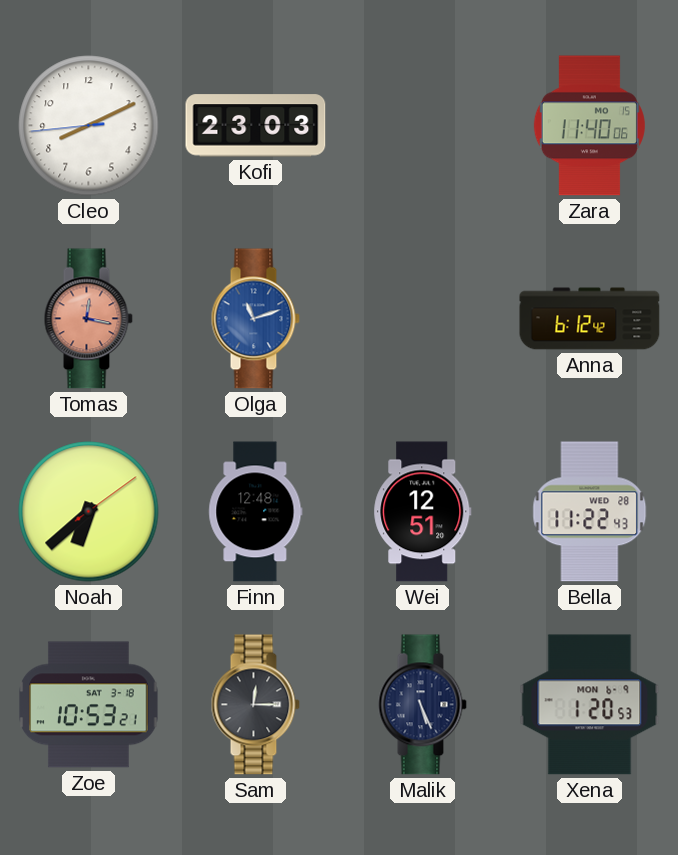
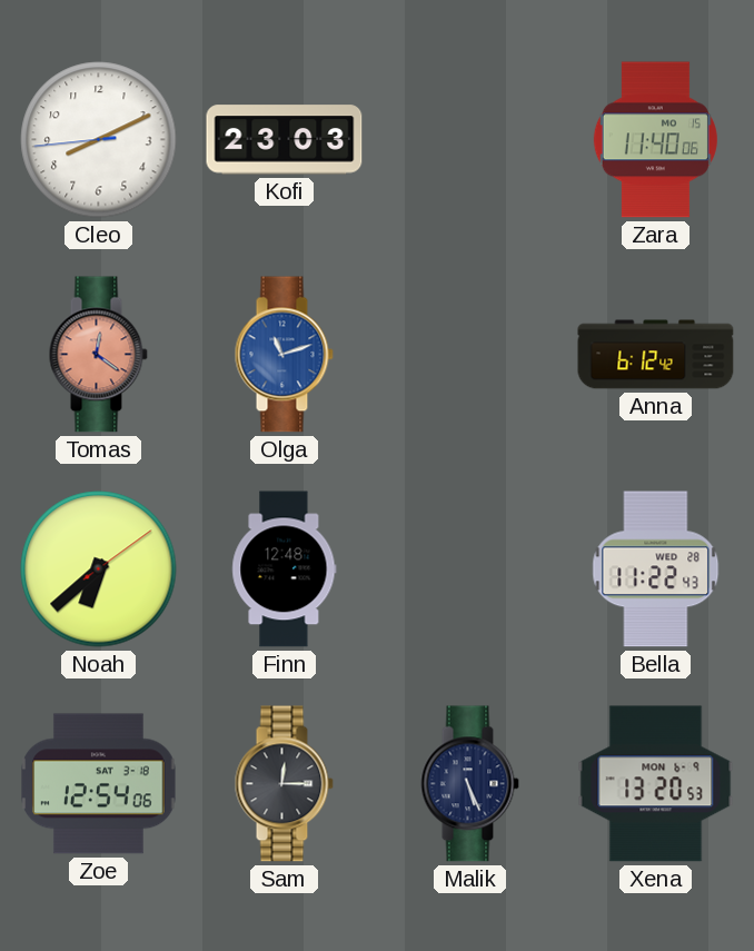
Tomas: 12:17 -> 12:21 (98, 355)
Wei: 12:51 -> none (423, 512)
Zoe: 10:53 -> 12:54 (99, 784)
Xena: 1:20 -> 13:20 (656, 784)
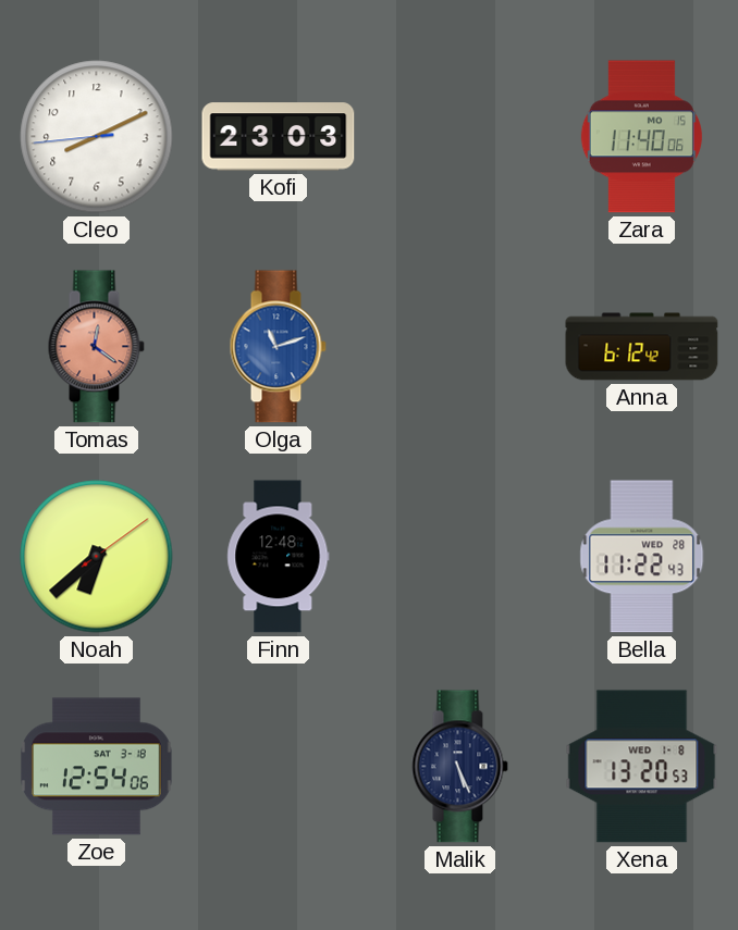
Sam: 12:15 -> none (284, 784)
Xena date: MON 6-9 -> WED 1-8 (642, 767)
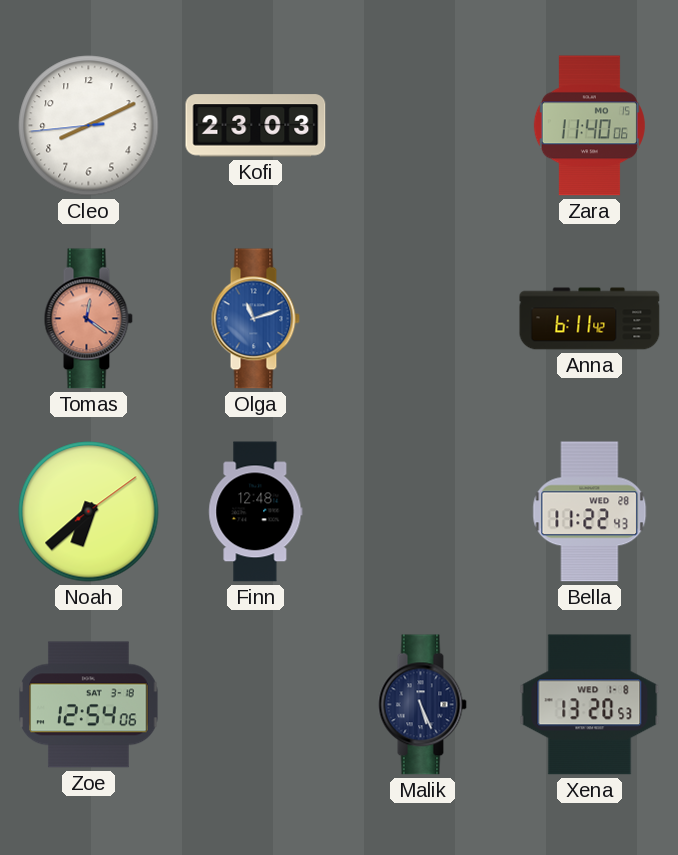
Anna: 6:12 -> 6:11 (590, 319)
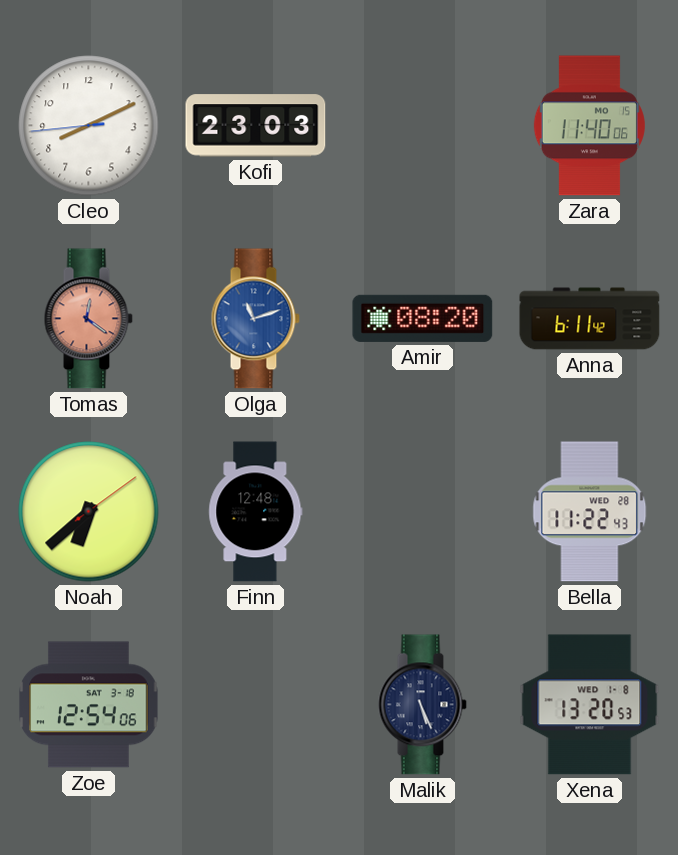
Amir: none -> 08:20 (423, 318)
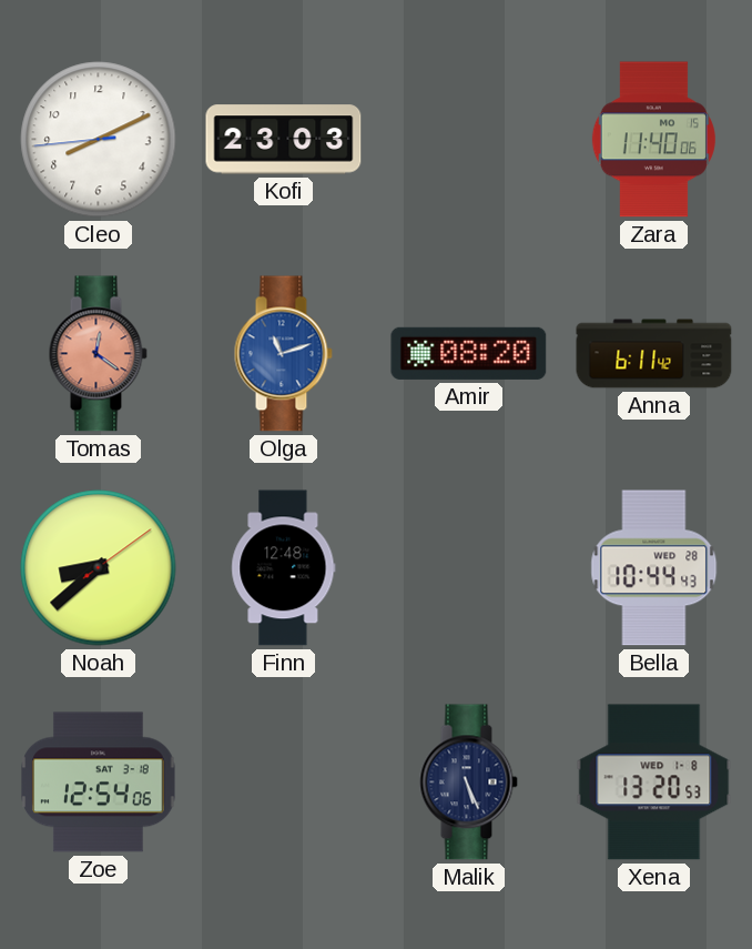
Noah: 6:38 -> 8:38 (99, 568)
Bella: 11:22 -> 10:44 (654, 568)
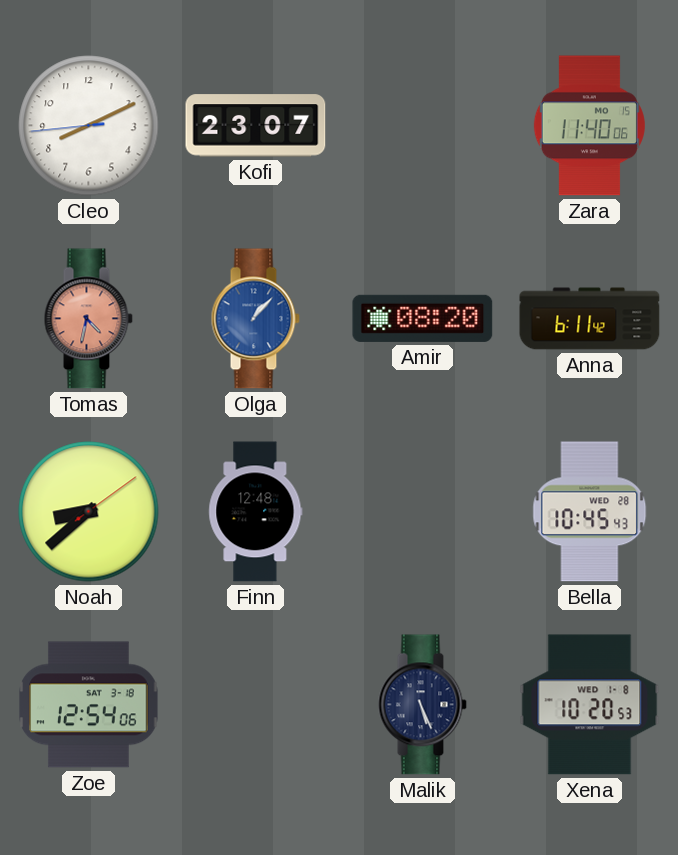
Kofi: 23:03 -> 23:07 (256, 126)
Tomas: 12:21 -> 4:32 (88, 319)
Olga: 11:12 -> 1:07 (255, 319)
Bella: 10:44 -> 10:45 (590, 512)
Xena: 13:20 -> 10:20 (590, 705)
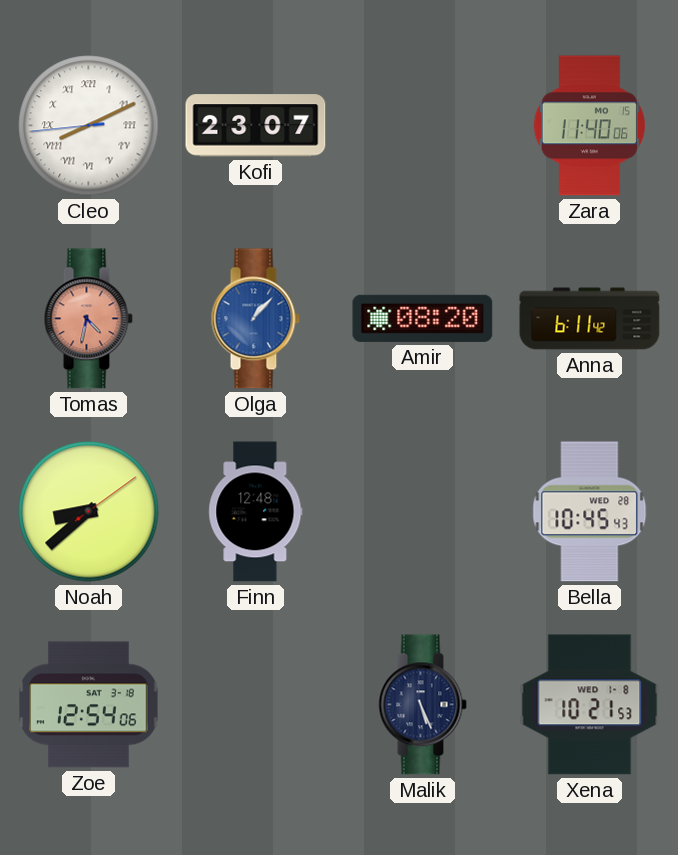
Cleo numerals: Arabic -> Roman (89, 126)
Xena: 10:20 -> 10:21 (590, 705)
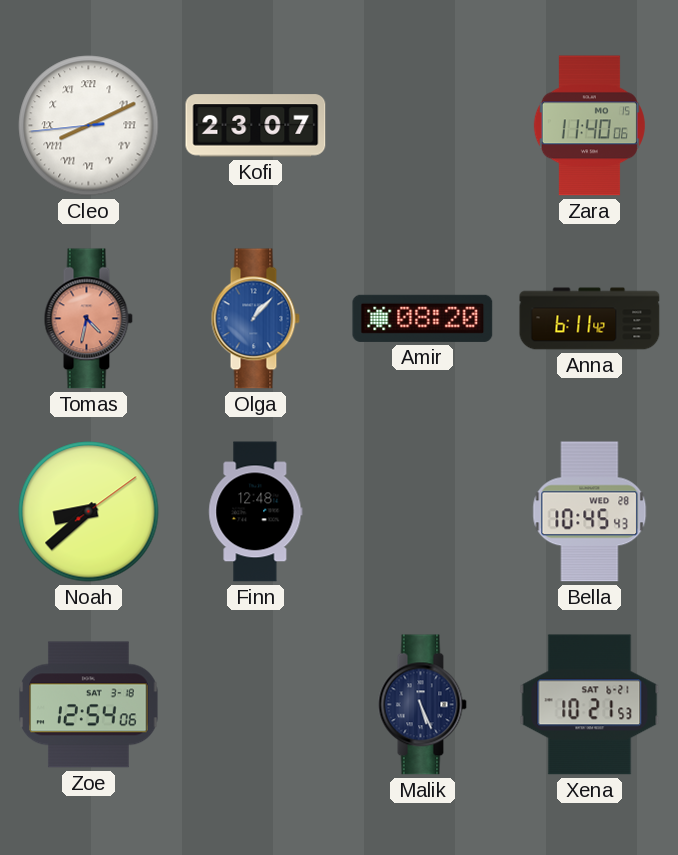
Xena date: WED 1-8 -> SAT 6-21 (590, 705)
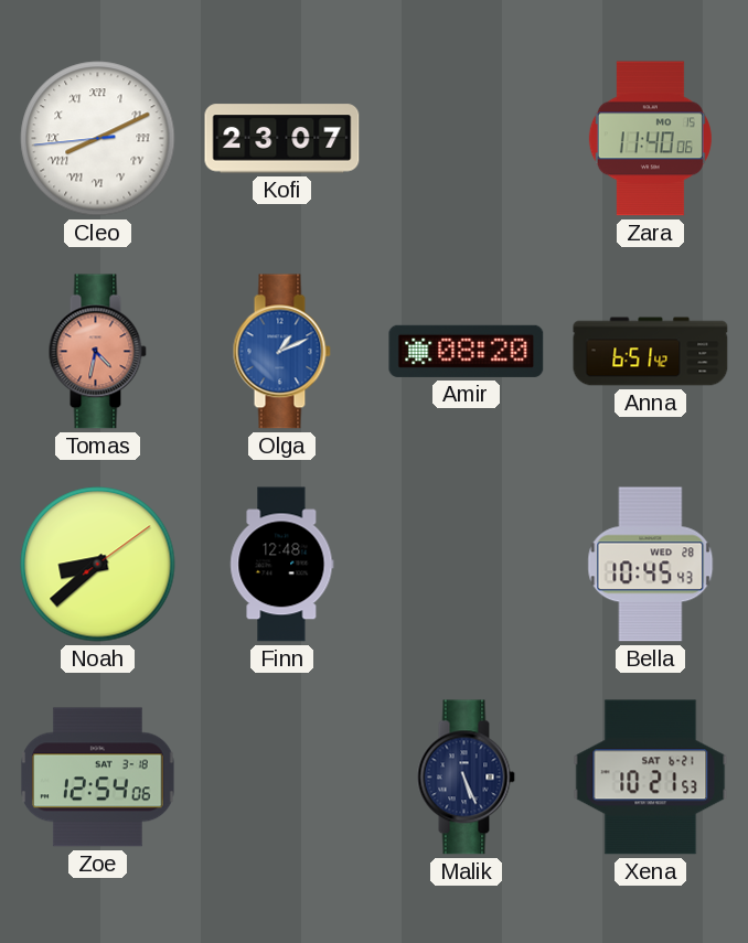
Olga: 1:07 -> 1:11 (281, 352)
Anna: 6:11 -> 6:51 (651, 352)
